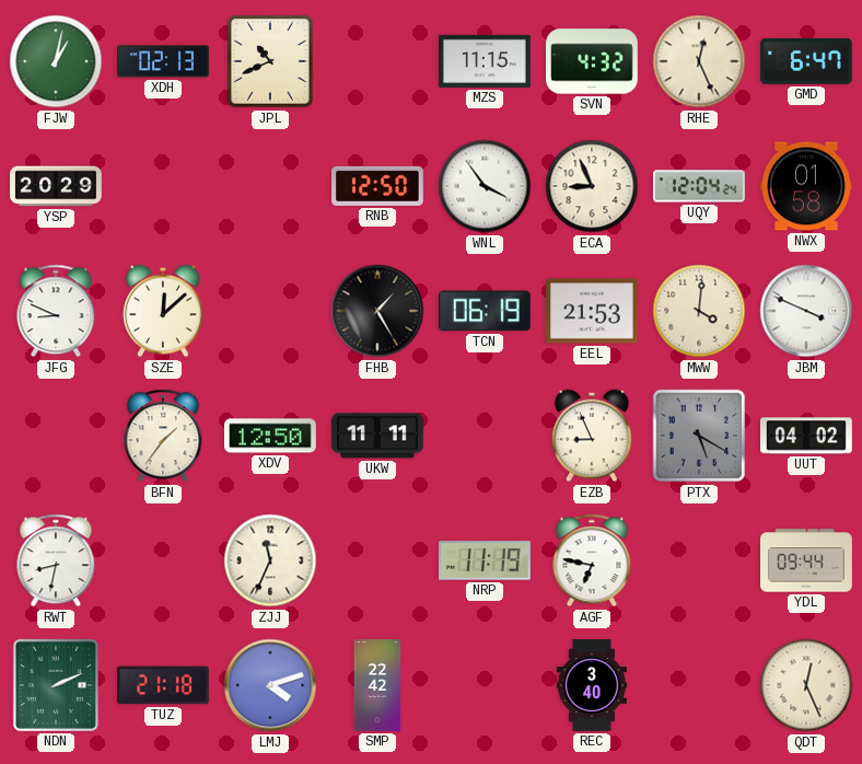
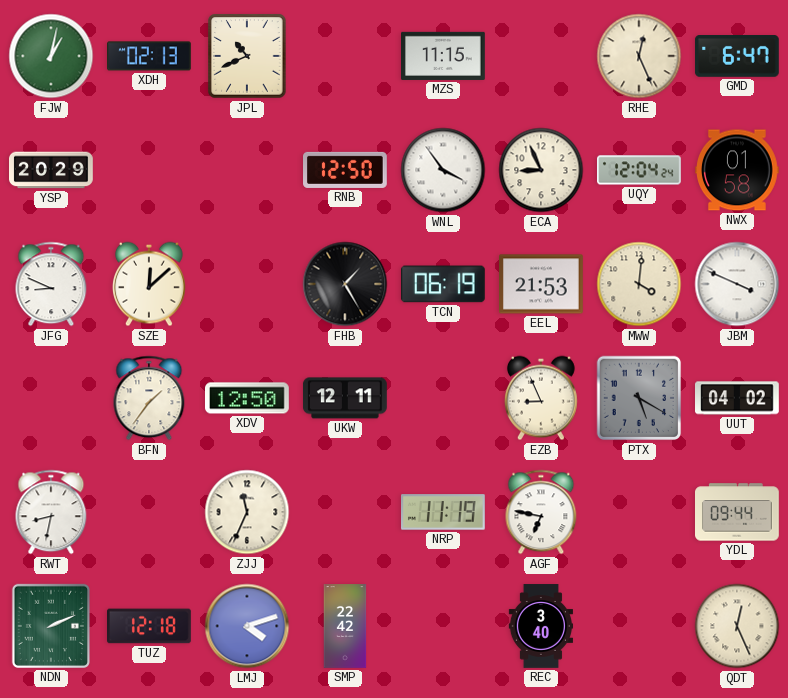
SVN: 4:32 -> none (593, 61)
UKW: 11:11 -> 12:11 (345, 398)
TUZ: 21:18 -> 12:18 (150, 626)
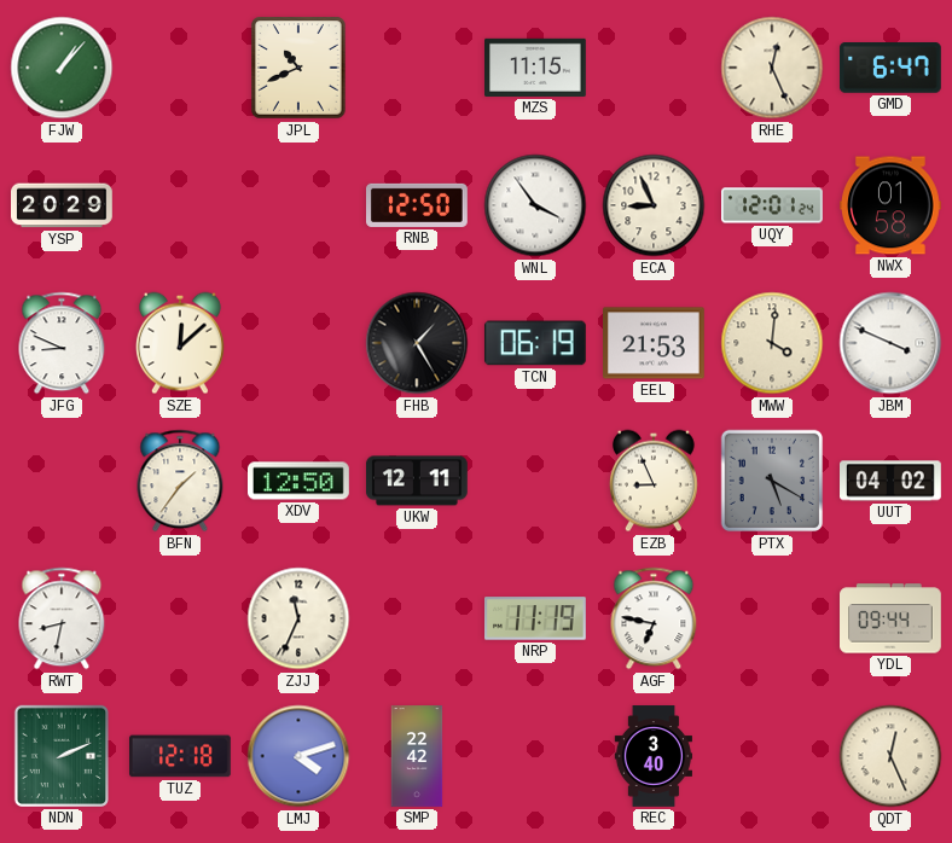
FJW: 1:02 -> 1:07 (62, 68)
XDH: 02:13 -> none (150, 56)
UQY: 12:04 -> 12:01 (773, 205)
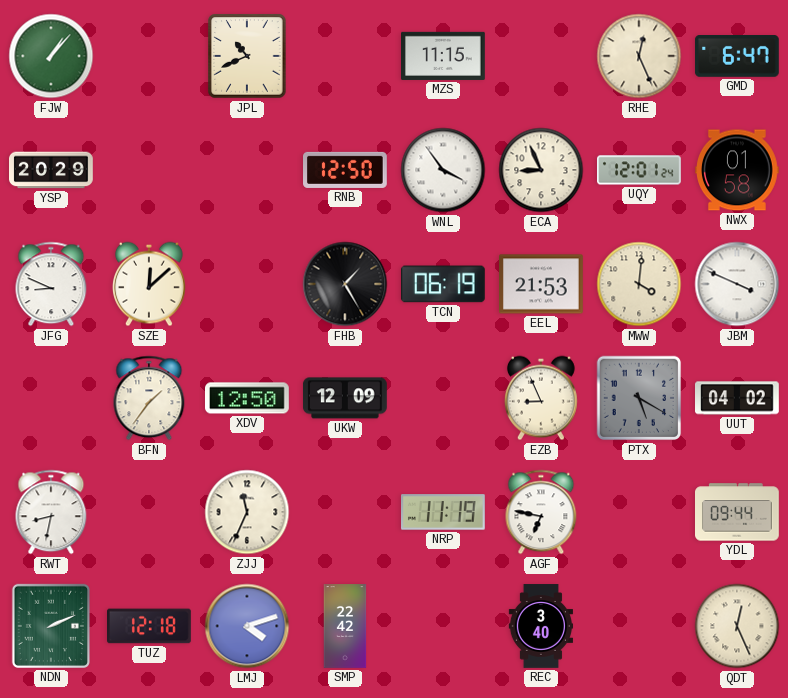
UKW: 12:11 -> 12:09 (345, 398)
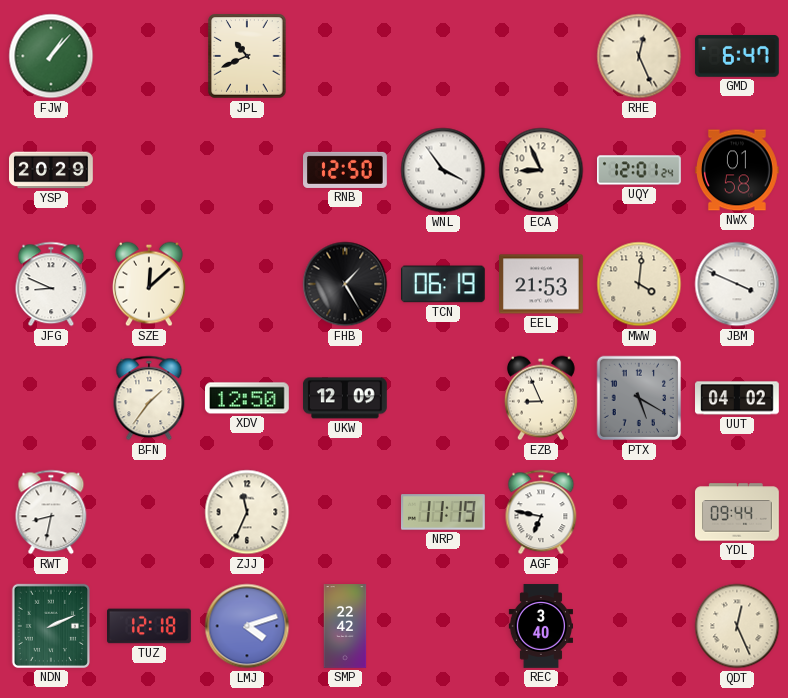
MZS: 11:15 -> none (444, 56)
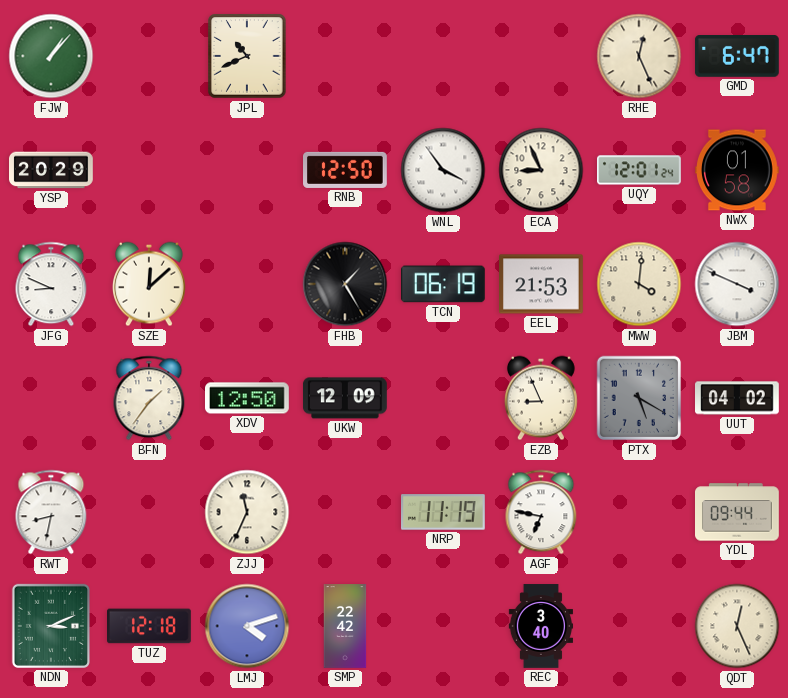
NDN: 2:11 -> 3:11 (51, 626)
